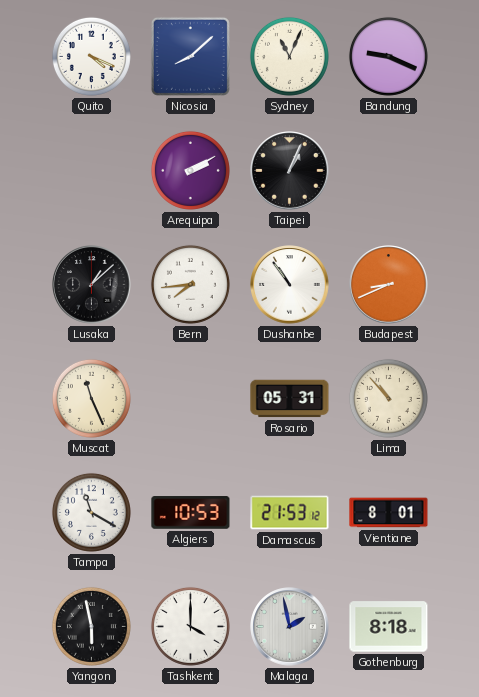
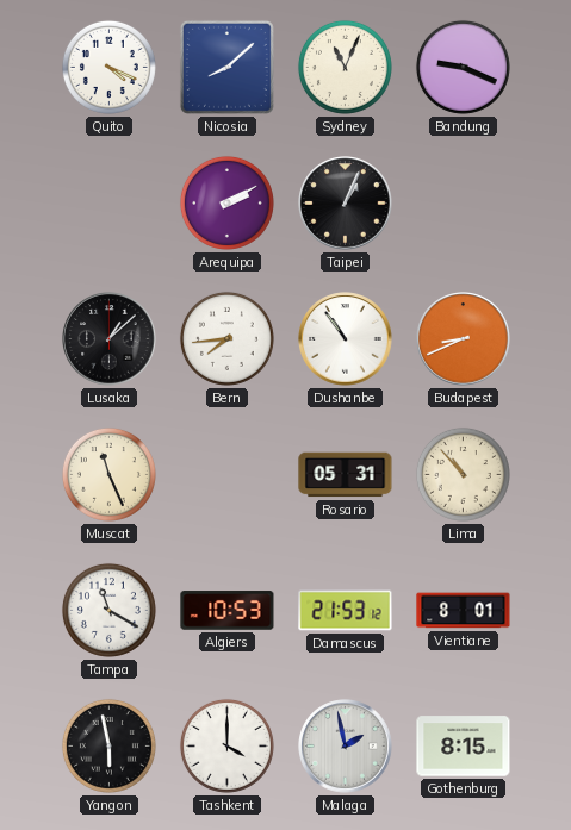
Gothenburg: 8:18 -> 8:15 (464, 747)
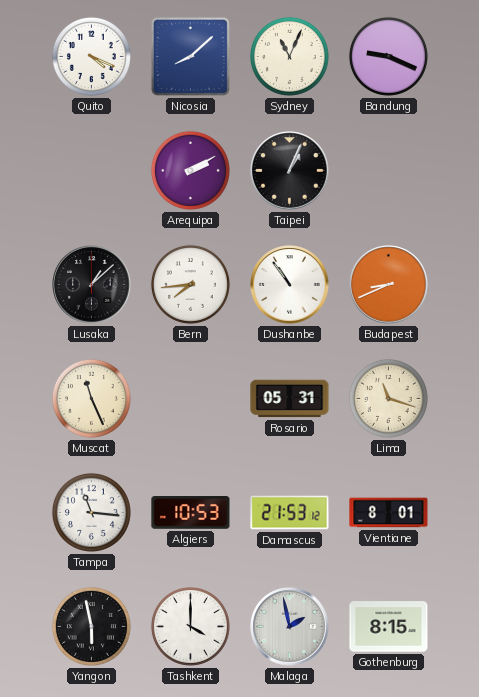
Lima: 10:53 -> 11:18 (388, 398)
Tampa: 11:20 -> 11:16 (91, 512)
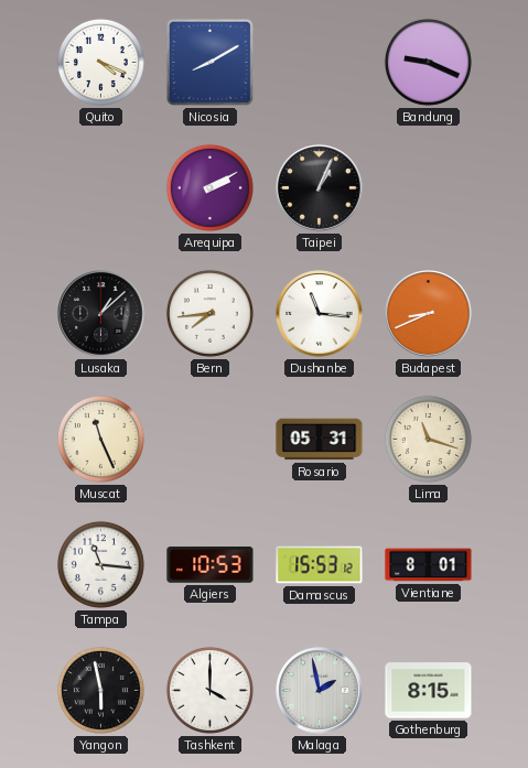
Nicosia: 8:08 -> 8:10 (209, 62)
Sydney: 11:04 -> none (289, 56)
Dushanbe: 10:54 -> 11:16 (320, 314)
Damascus: 21:53 -> 15:53 (320, 565)
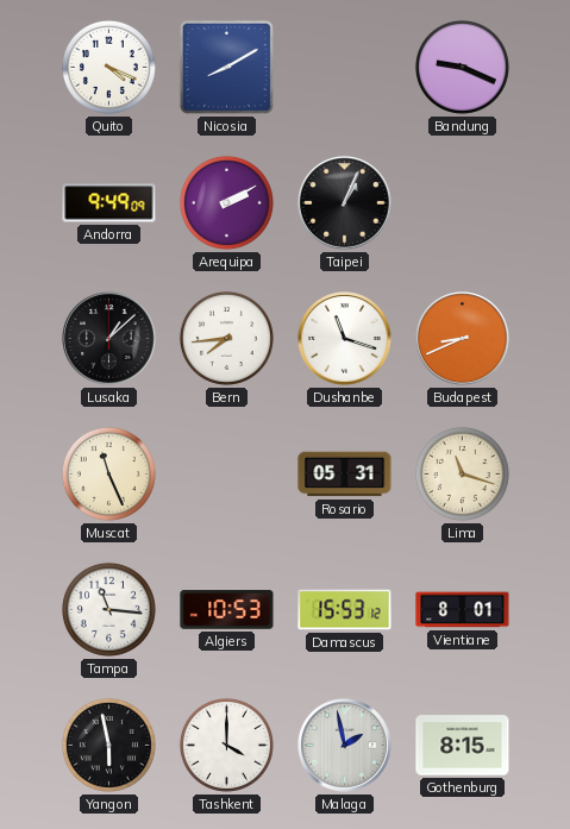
Andorra: none -> 9:49 (109, 203)
Dushanbe: 11:16 -> 11:18 (345, 339)
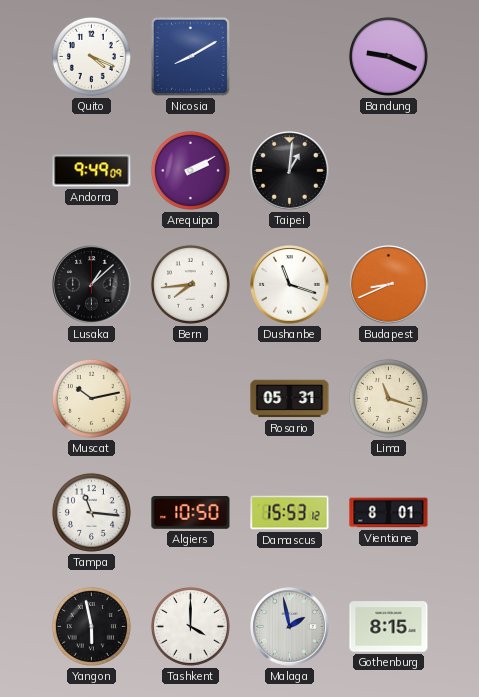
Taipei: 1:04 -> 1:01 (290, 171)
Muscat: 11:26 -> 10:13 (91, 398)
Algiers: 10:53 -> 10:50 (191, 513)
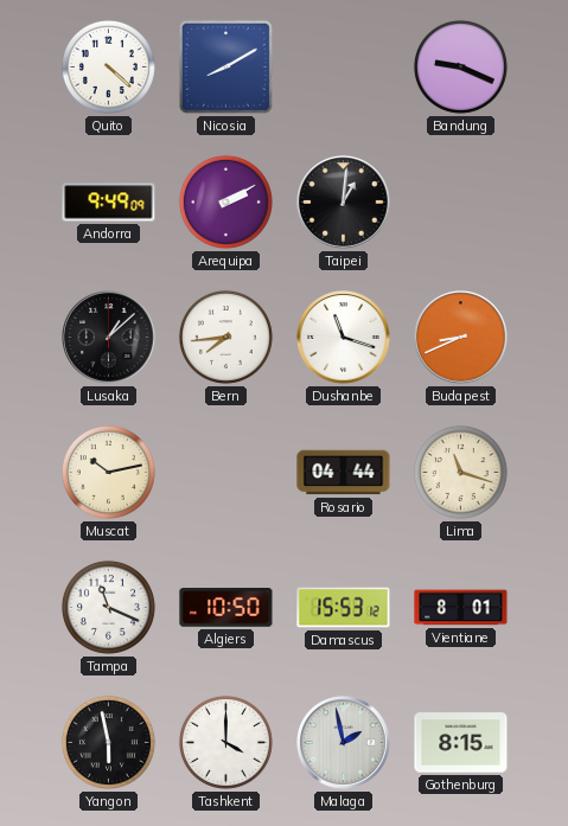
Quito: 4:19 -> 4:22 (108, 66)
Rosario: 05:31 -> 04:44 (344, 473)
Tampa: 11:16 -> 11:19 (108, 607)
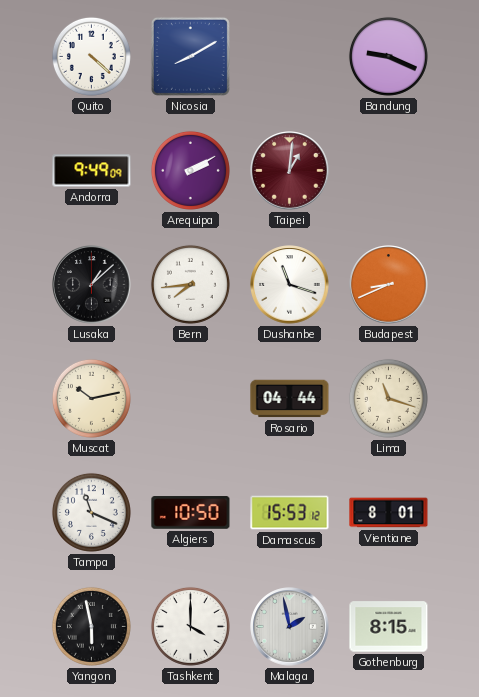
Taipei dial: black -> burgundy (290, 171)
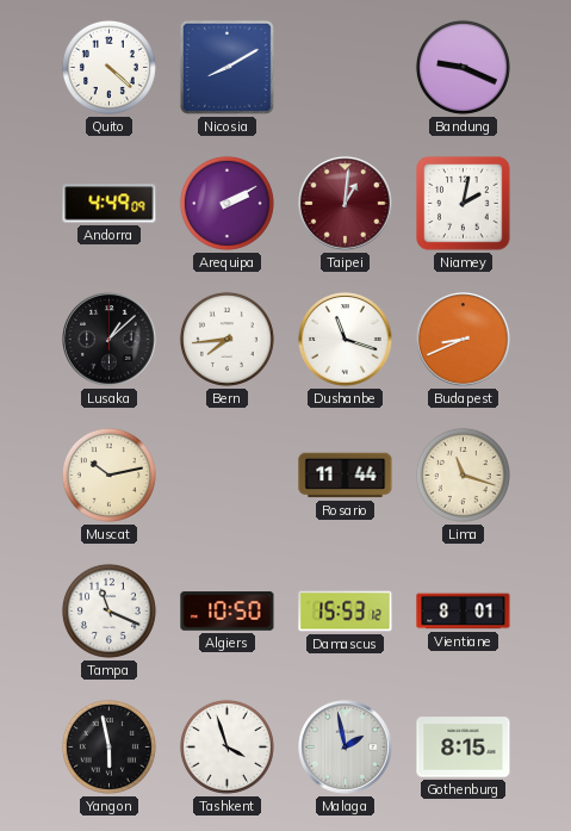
Andorra: 9:49 -> 4:49 (110, 204)
Niamey: none -> 2:02 (464, 204)
Rosario: 04:44 -> 11:44 (346, 476)
Tashkent: 4:00 -> 3:57 (226, 746)
